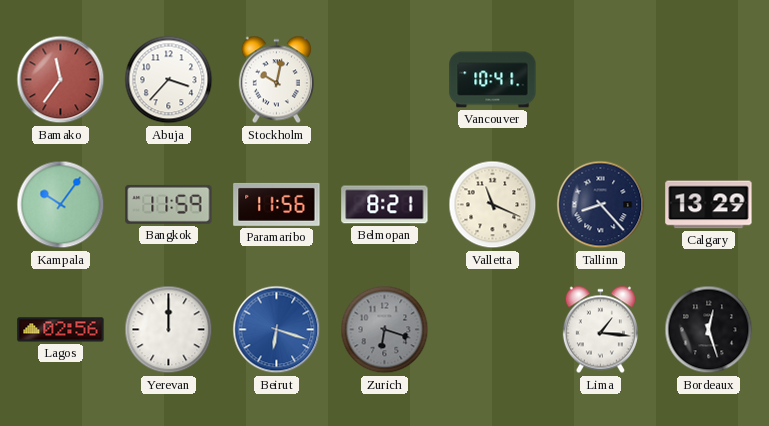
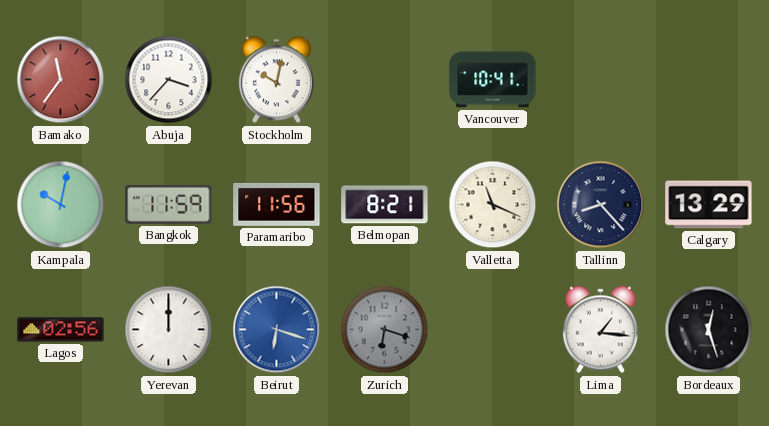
Kampala: 10:06 -> 10:02 (61, 205)
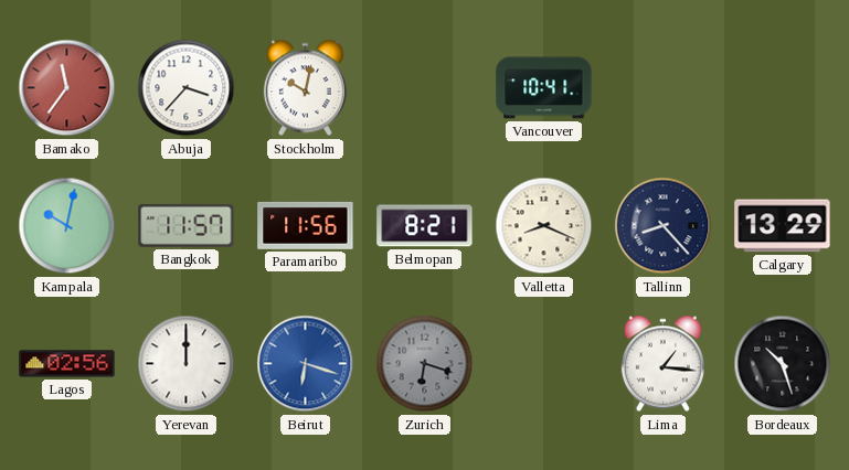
Bangkok: 11:59 -> 11:57 (187, 225)
Valletta: 11:19 -> 8:19 (544, 226)
Bordeaux: 12:27 -> 10:27 (783, 364)
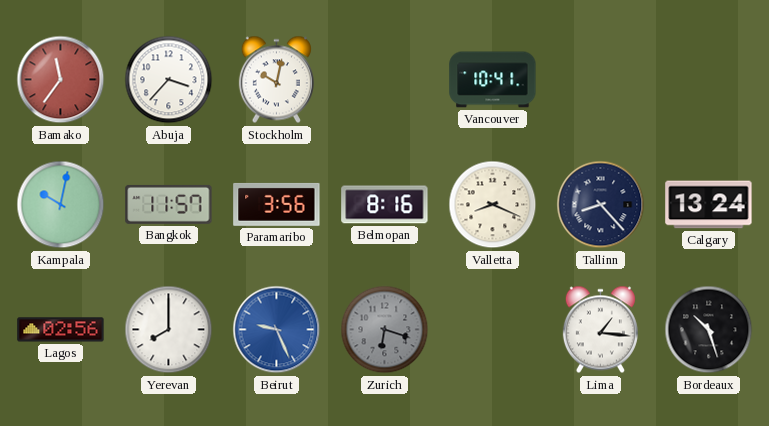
Paramaribo: 11:56 -> 3:56 (277, 204)
Belmopan: 8:21 -> 8:16 (385, 205)
Calgary: 13:29 -> 13:24 (709, 205)
Yerevan: 12:00 -> 8:00 (169, 330)
Beirut: 6:18 -> 9:26 (277, 330)
